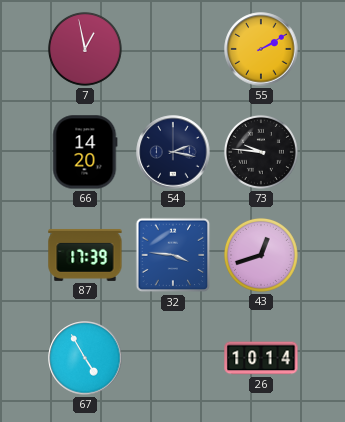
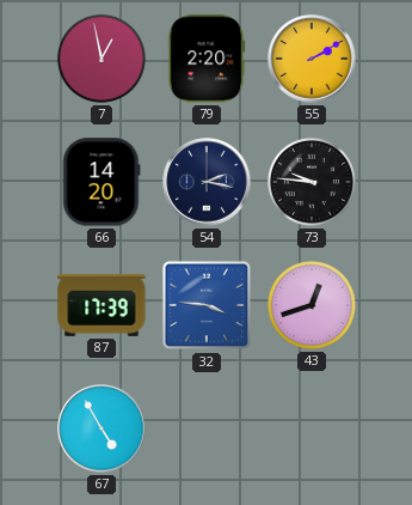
79: none -> 2:20 (207, 59)
26: 10:14 -> none (261, 358)
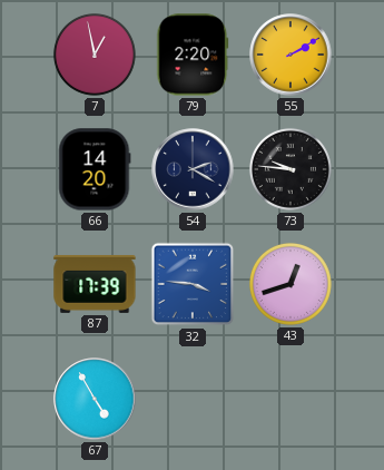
54: 2:17 -> 2:20 (193, 169)
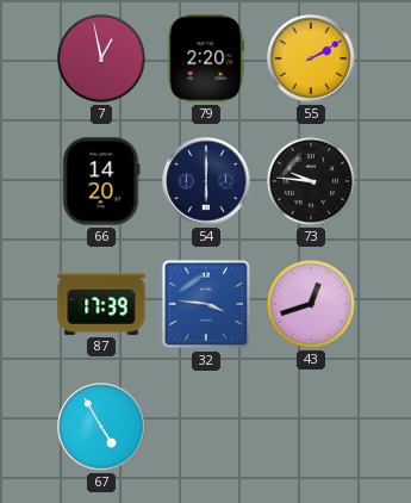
54: 2:20 -> 6:00 (206, 181)
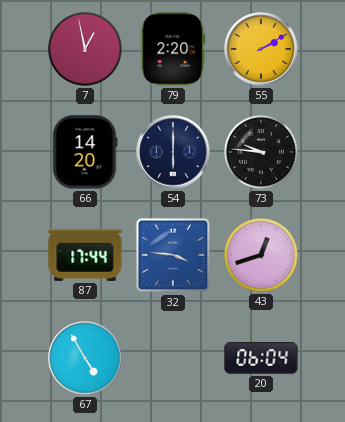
87: 17:39 -> 17:44 (85, 255)
20: none -> 06:04 (261, 358)
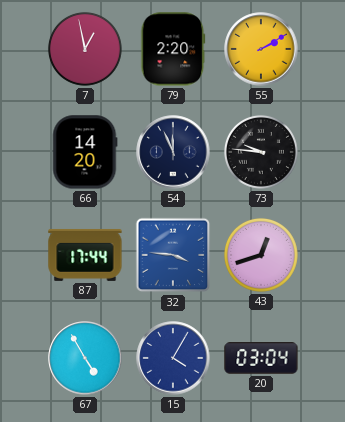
54: 6:00 -> 11:56 (173, 152)
15: none -> 4:05 (173, 358)
20: 06:04 -> 03:04 (261, 358)
